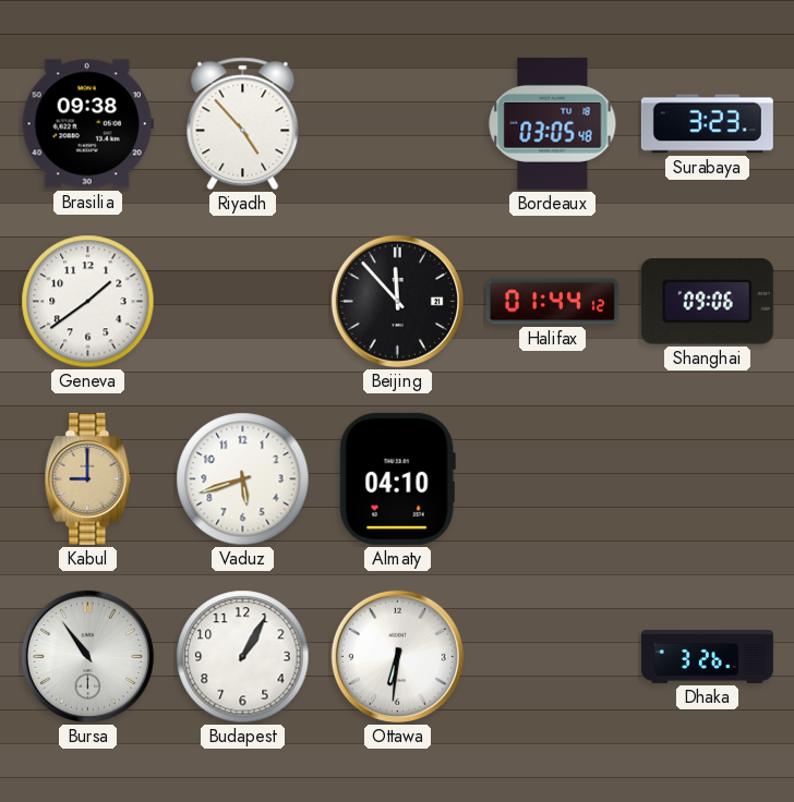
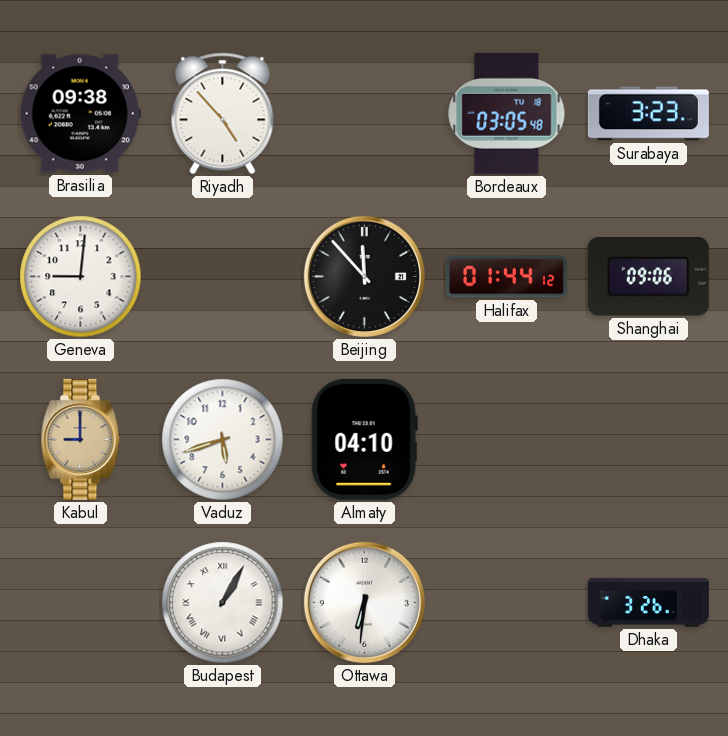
Geneva: 1:39 -> 9:01 (81, 277)
Bursa: 10:54 -> none (87, 656)
Budapest numerals: Arabic -> Roman (223, 603)
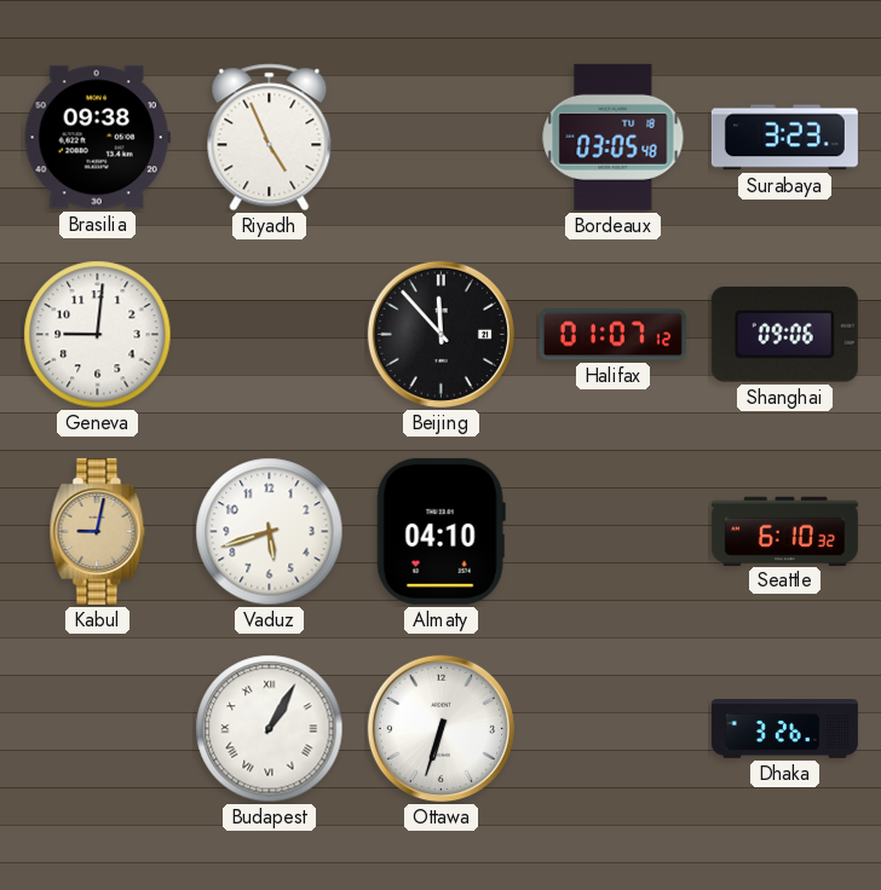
Riyadh: 4:53 -> 4:56 (270, 138)
Halifax: 01:44 -> 01:07 (612, 335)
Kabul: 9:00 -> 9:02 (98, 531)
Seattle: none -> 6:10 (784, 531)
Ottawa: 6:31 -> 6:33 (440, 728)
